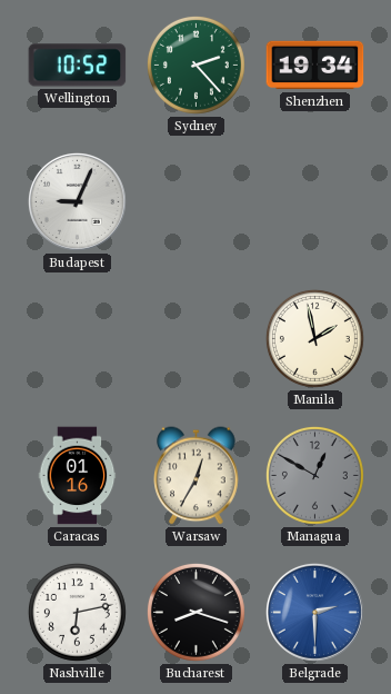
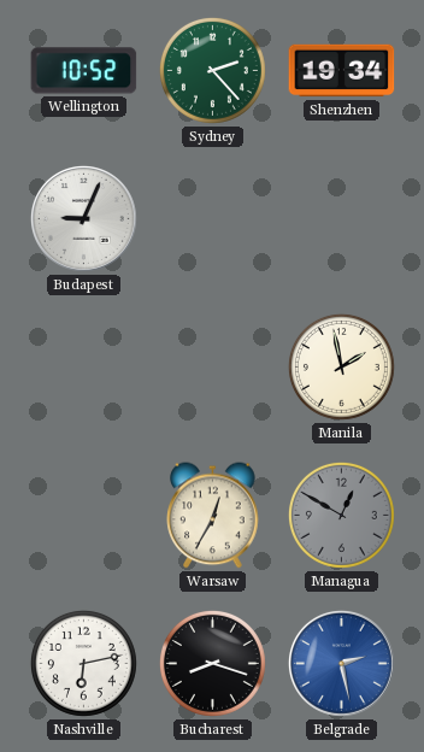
Caracas: 01:16 -> none (78, 476)
Belgrade: 2:30 -> 2:28 (341, 663)
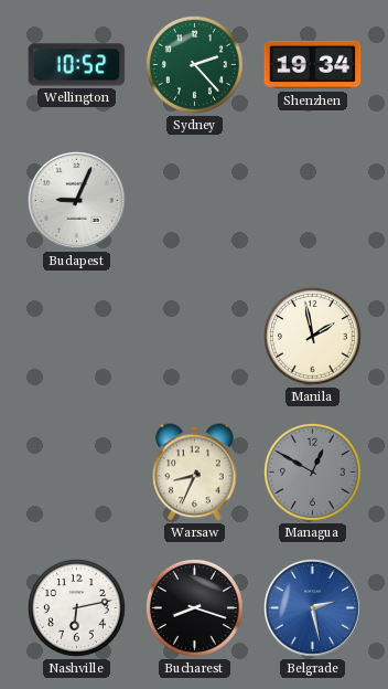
Warsaw: 12:35 -> 8:34 (195, 473)
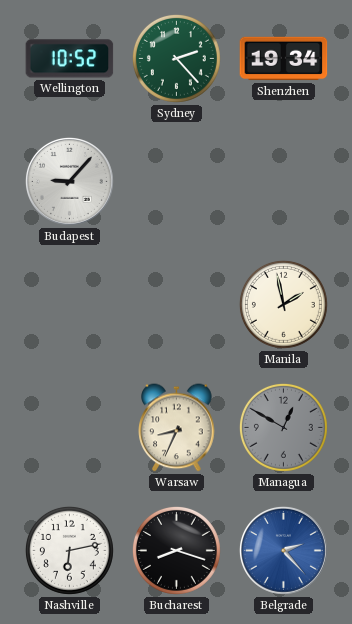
Budapest: 9:04 -> 9:07 (69, 181)
Belgrade: 2:28 -> 2:23 (283, 550)
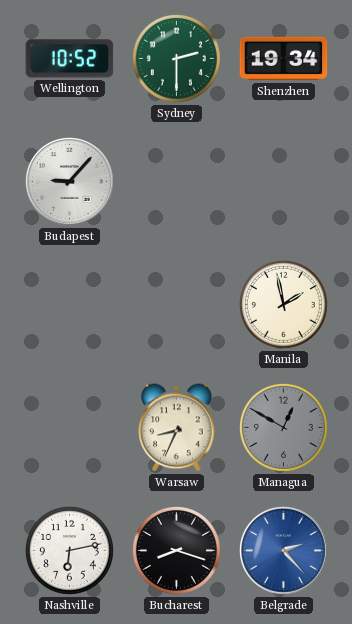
Sydney: 2:23 -> 2:30 (176, 58)
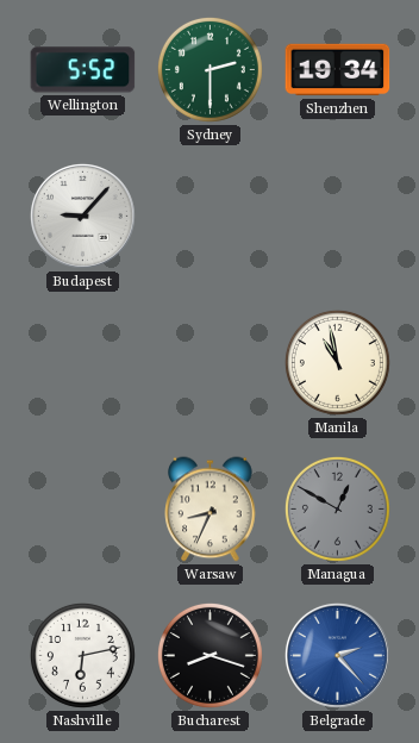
Wellington: 10:52 -> 5:52 (83, 70)
Manila: 1:58 -> 10:58 (337, 362)
